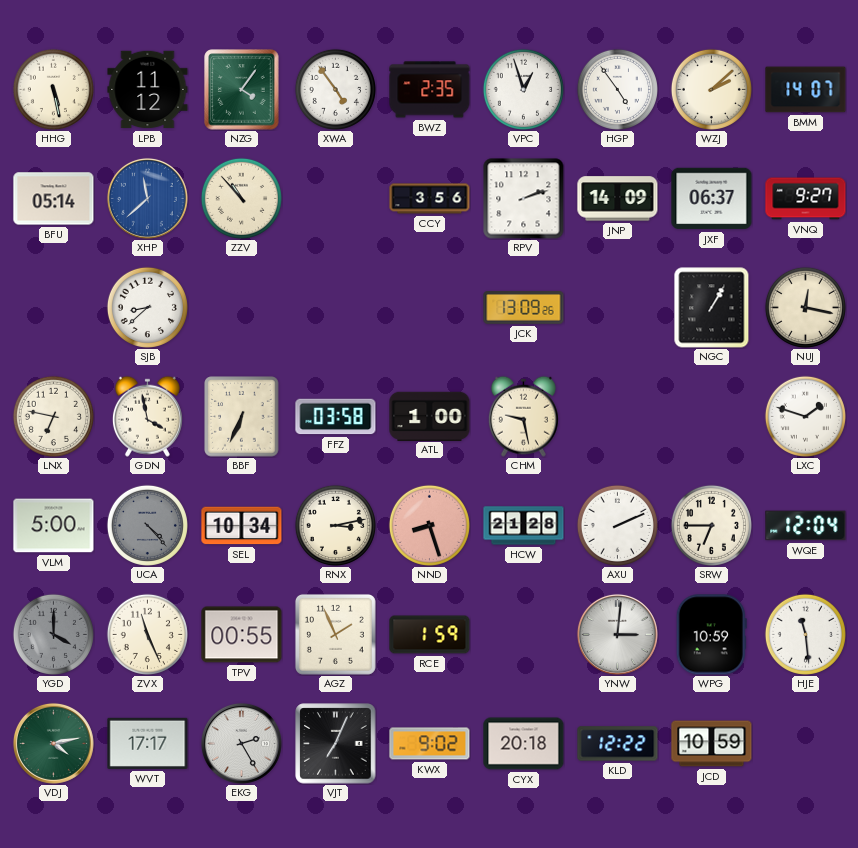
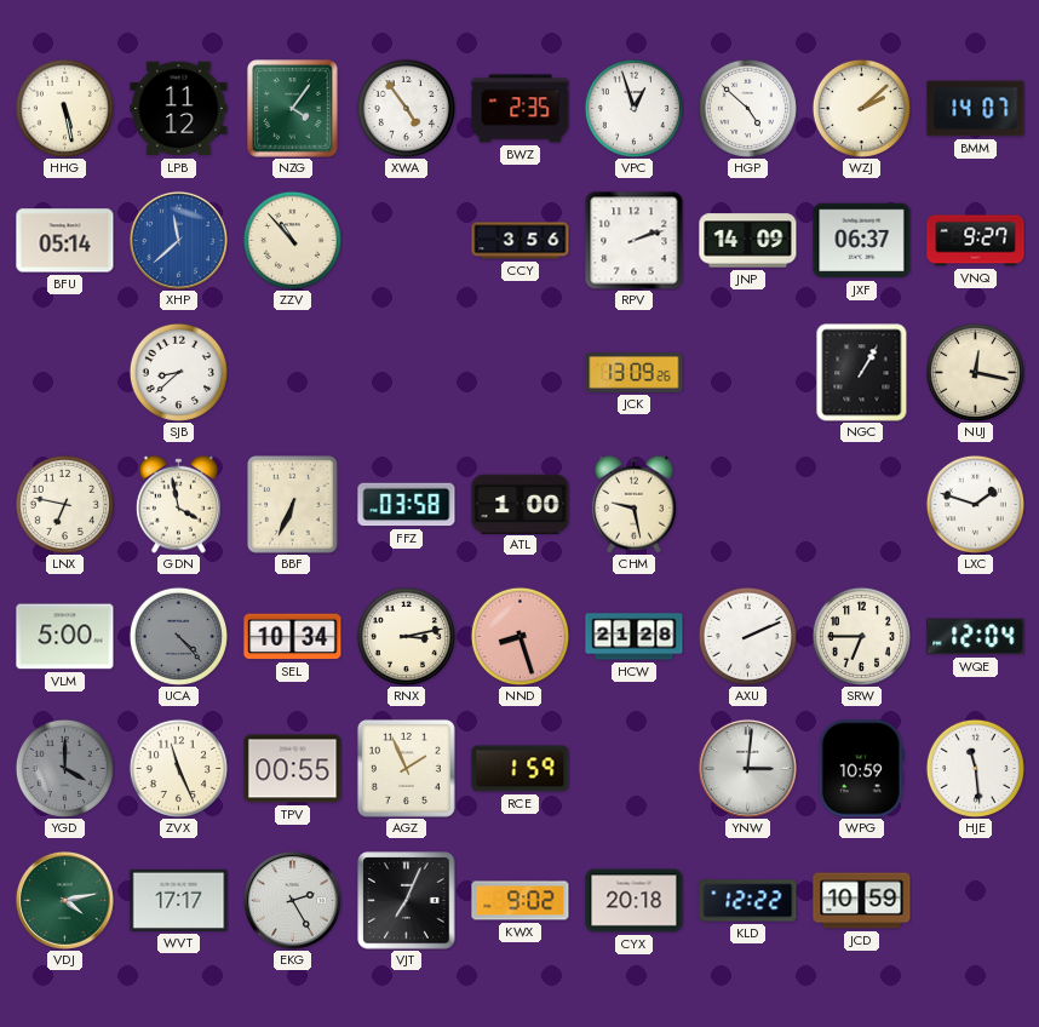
HGP: 4:54 -> 4:52 (747, 108)
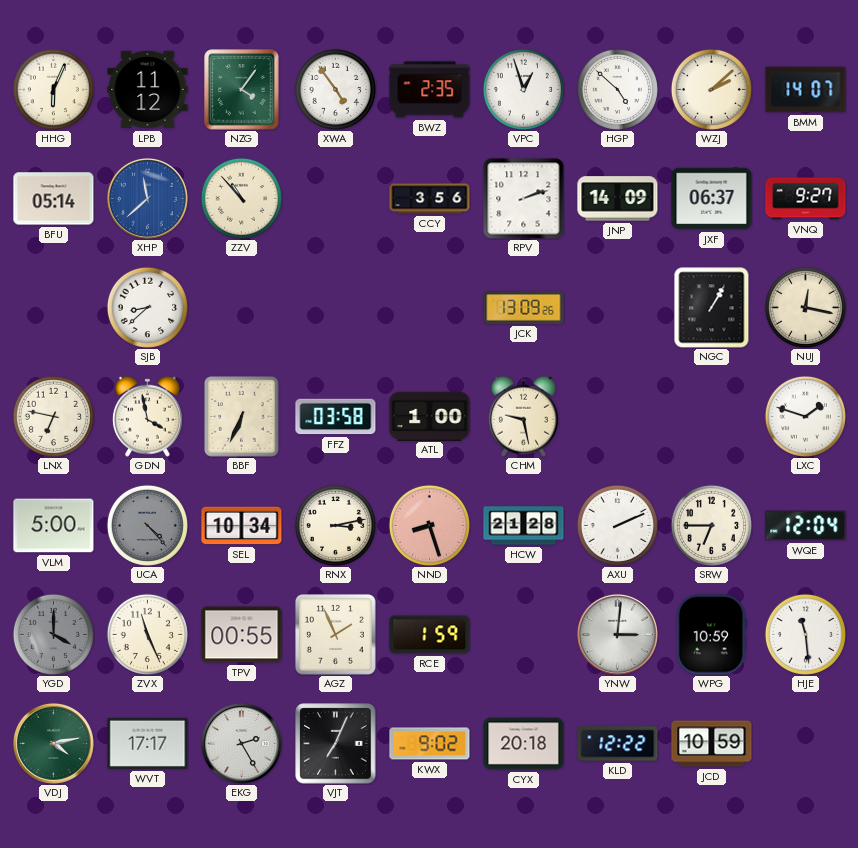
HHG: 5:28 -> 6:04 (53, 89)
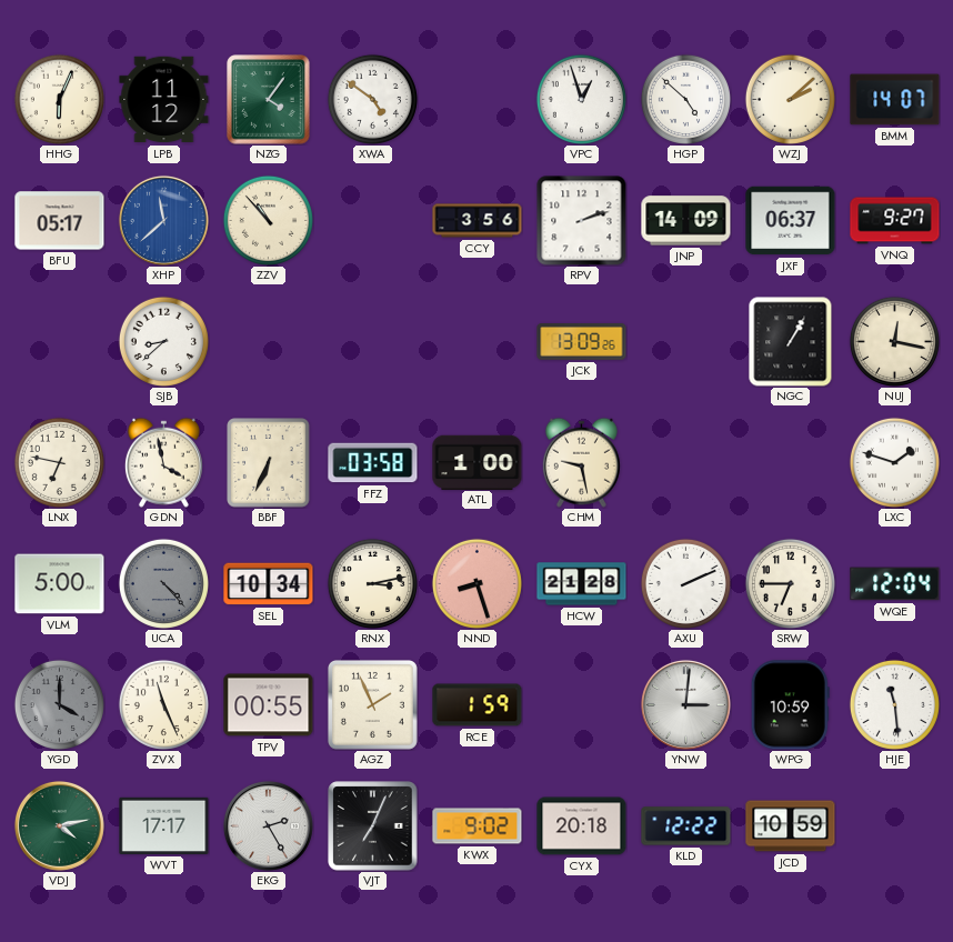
XWA: 4:54 -> 4:51 (372, 99)
BWZ: 2:35 -> none (430, 90)
BFU: 05:14 -> 05:17 (60, 221)
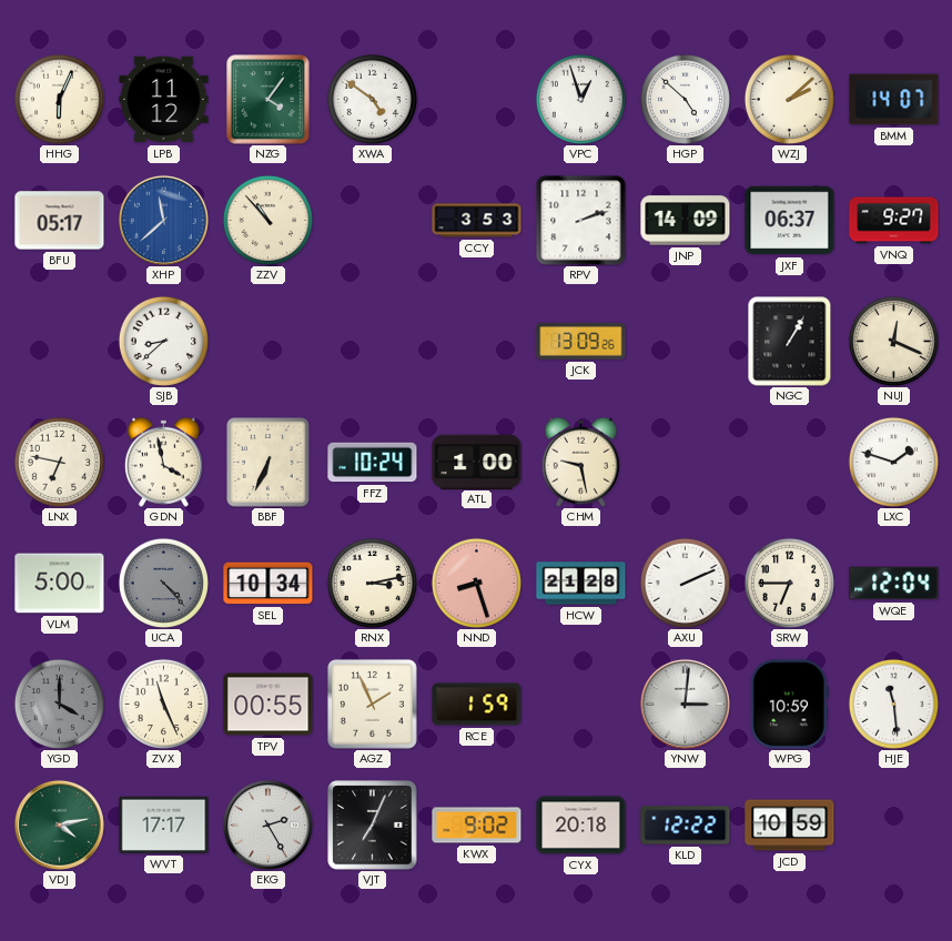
CCY: 3:56 -> 3:53 (477, 221)
NUJ: 12:17 -> 12:19 (893, 341)
FFZ: 03:58 -> 10:24 (373, 463)
